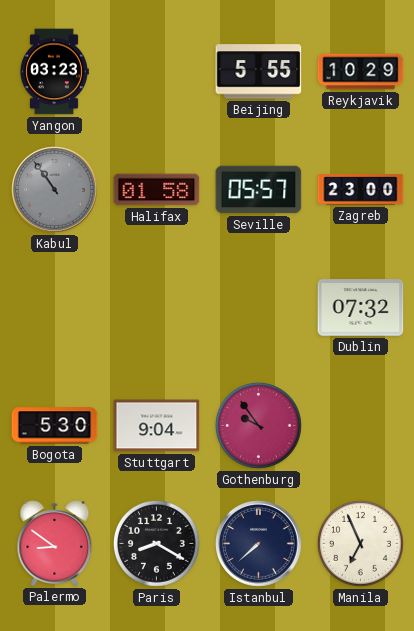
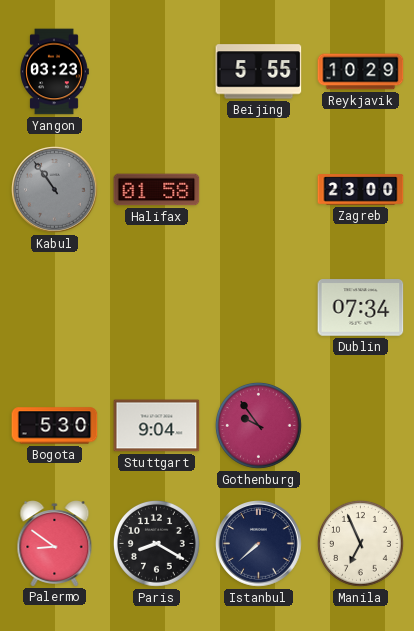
Seville: 05:57 -> none (259, 190)
Dublin: 07:32 -> 07:34 (361, 308)
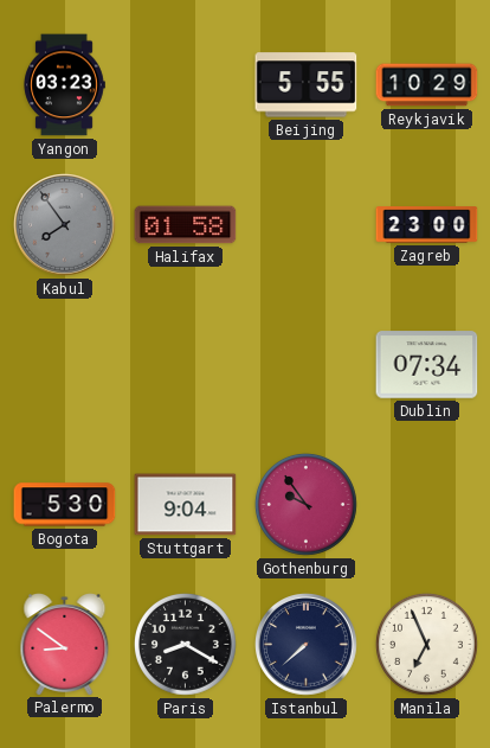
Kabul: 10:54 -> 7:54 (65, 225)
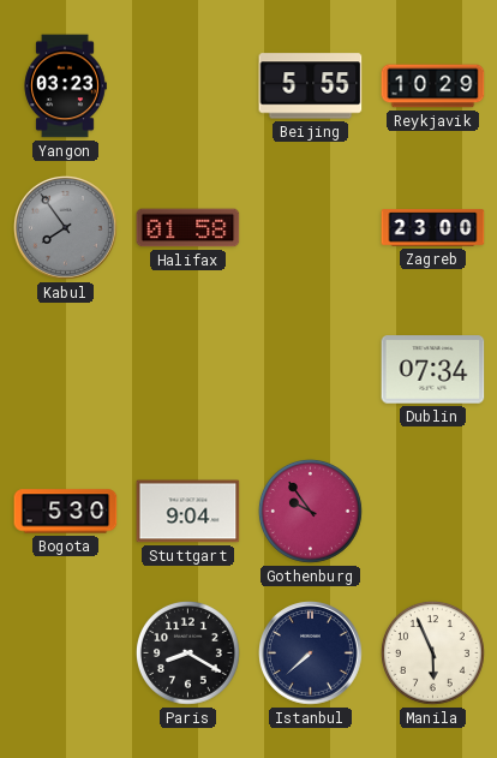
Palermo: 8:51 -> none (65, 645)
Manila: 6:56 -> 5:56 (432, 652)
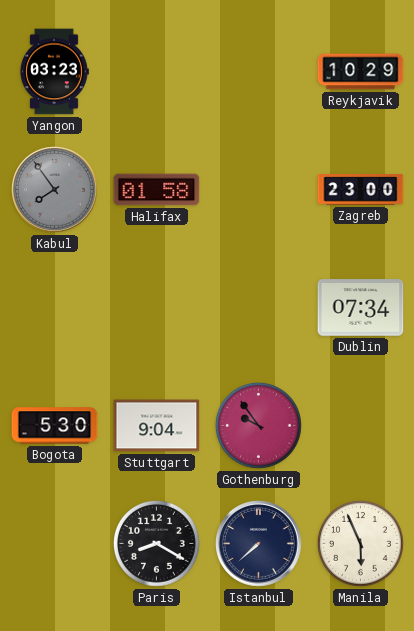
Beijing: 5:55 -> none (311, 86)
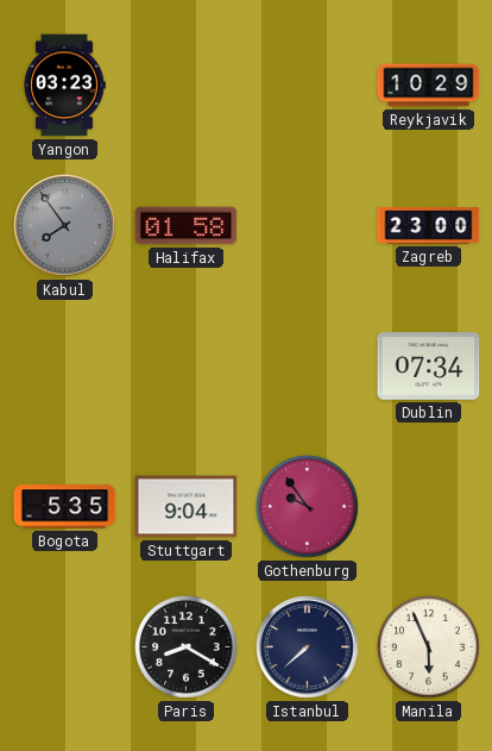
Bogota: 5:30 -> 5:35 (65, 507)
